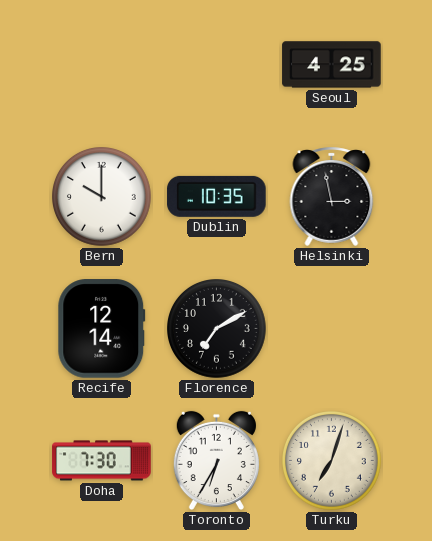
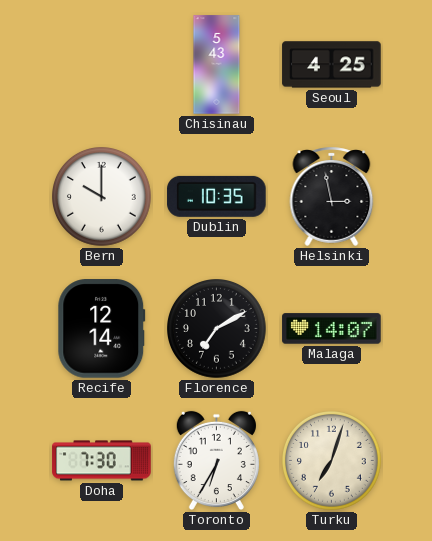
Chisinau: none -> 5:43 (217, 65)
Malaga: none -> 14:07 (332, 329)
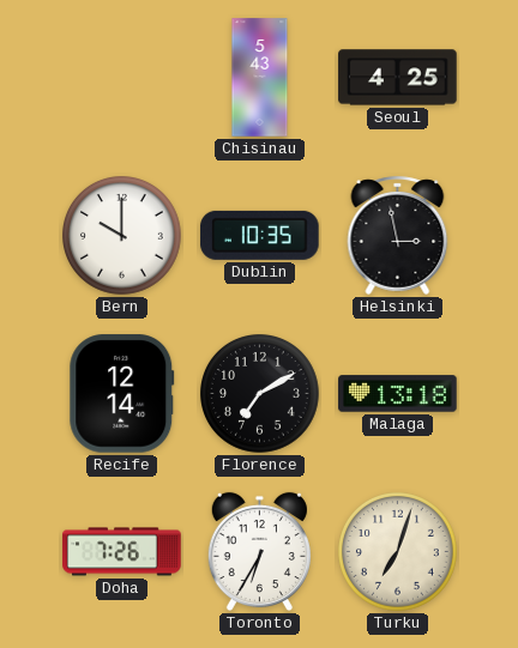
Malaga: 14:07 -> 13:18 (398, 394)
Doha: 7:30 -> 7:26 (122, 552)
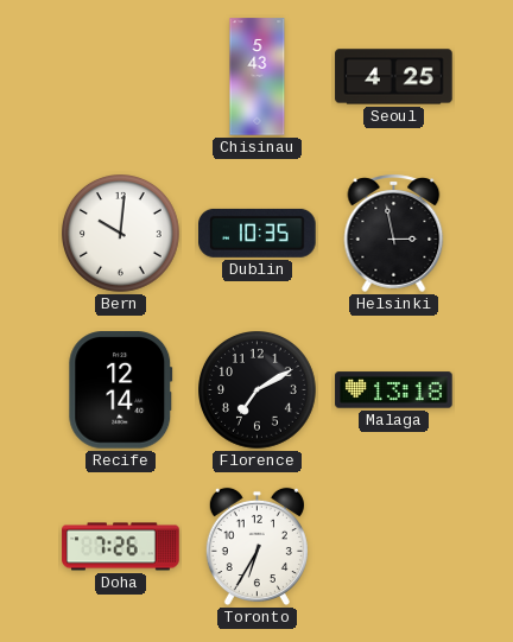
Bern: 10:00 -> 10:01 (121, 234)
Turku: 7:03 -> none (398, 552)
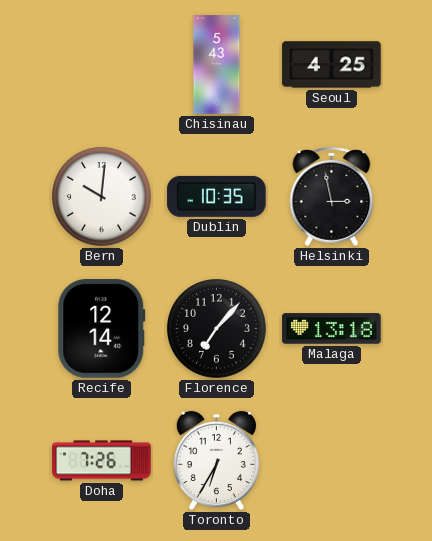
Florence: 7:10 -> 7:07 (217, 329)
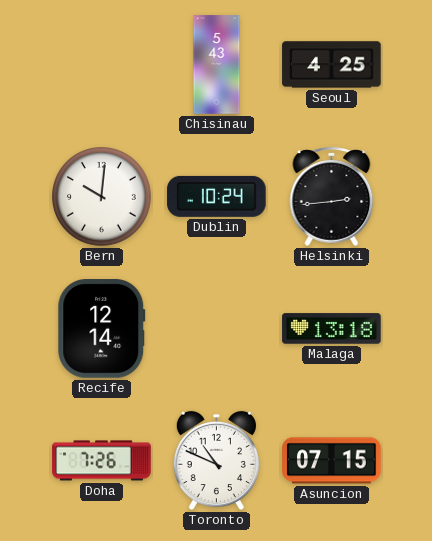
Dublin: 10:35 -> 10:24 (217, 196)
Helsinki: 2:58 -> 2:44 (332, 196)
Florence: 7:07 -> none (217, 329)
Toronto: 6:35 -> 10:49 (216, 461)
Asuncion: none -> 07:15 (332, 461)
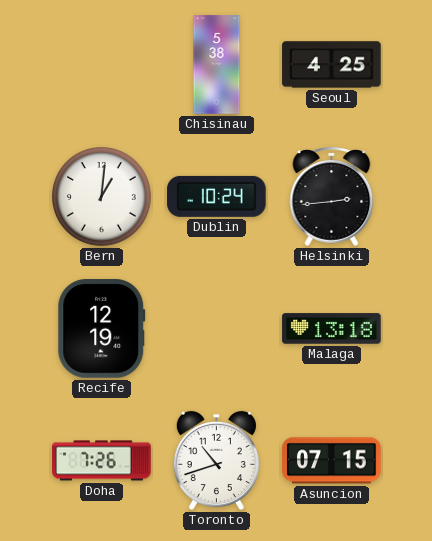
Chisinau: 5:43 -> 5:38 (217, 65)
Bern: 10:01 -> 1:01 (102, 197)
Recife: 12:14 -> 12:19 (102, 329)
Toronto: 10:49 -> 10:42 (216, 461)
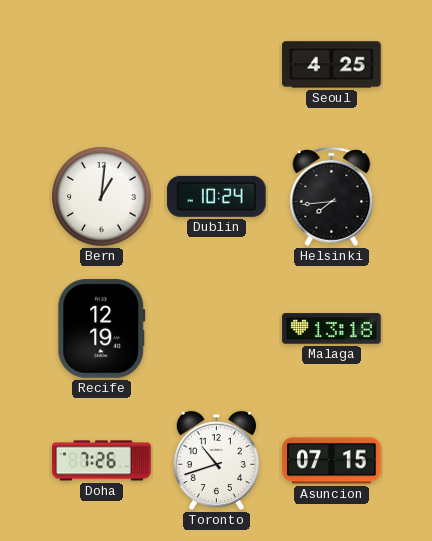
Chisinau: 5:38 -> none (217, 65)
Helsinki: 2:44 -> 7:44 (332, 196)
